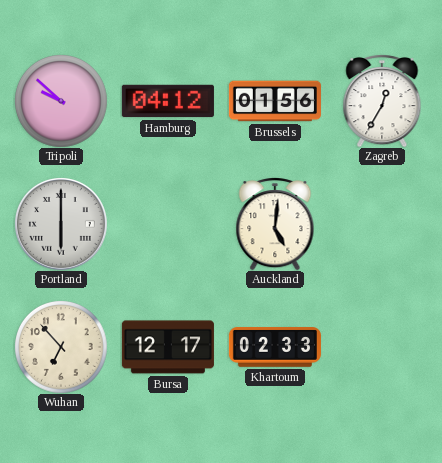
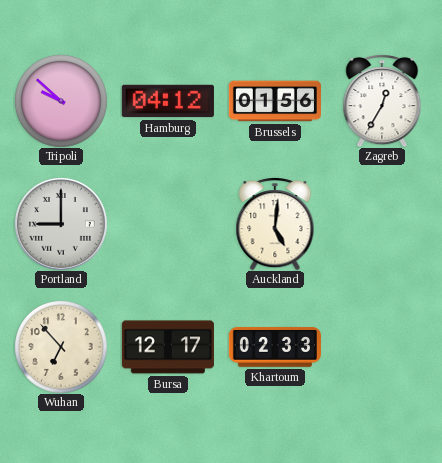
Portland: 6:00 -> 9:00 (61, 224)
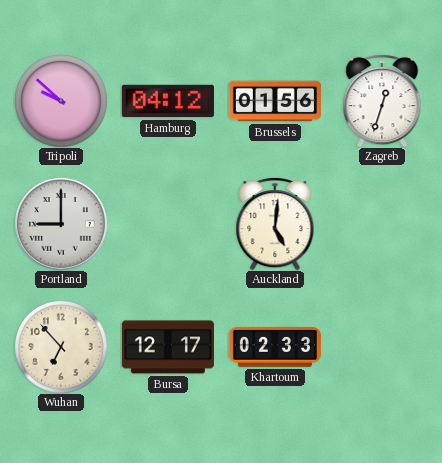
Zagreb: 12:35 -> 12:33 (382, 101)
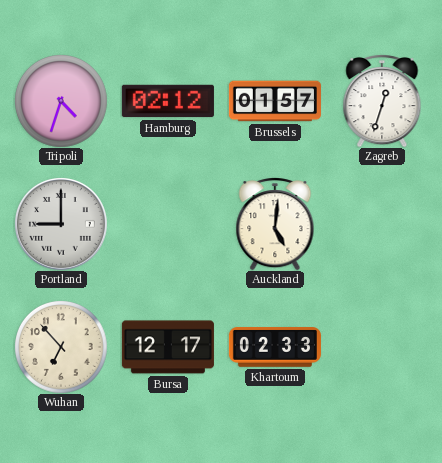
Tripoli: 9:52 -> 4:33 (61, 101)
Hamburg: 04:12 -> 02:12 (168, 101)
Brussels: 01:56 -> 01:57 (275, 101)
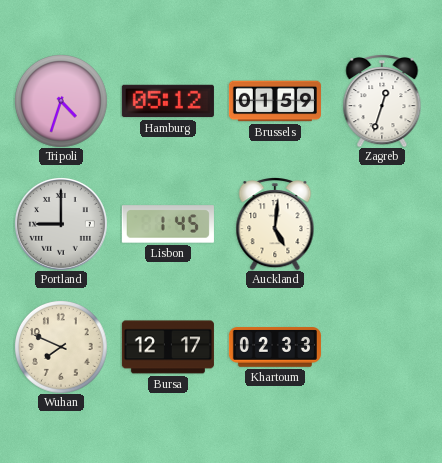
Hamburg: 02:12 -> 05:12 (168, 101)
Brussels: 01:57 -> 01:59 (275, 101)
Lisbon: none -> 1:45 (168, 224)
Wuhan: 6:53 -> 7:49 (61, 347)
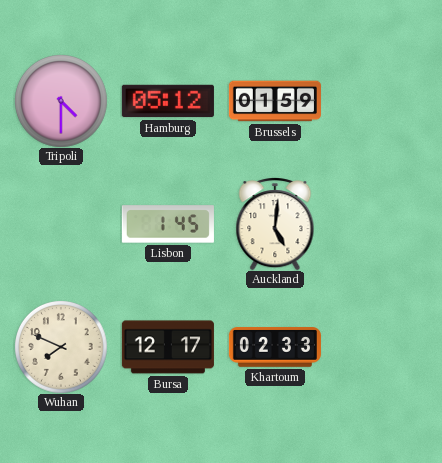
Tripoli: 4:33 -> 4:30 (61, 101)
Zagreb: 12:33 -> none (382, 101)
Portland: 9:00 -> none (61, 224)
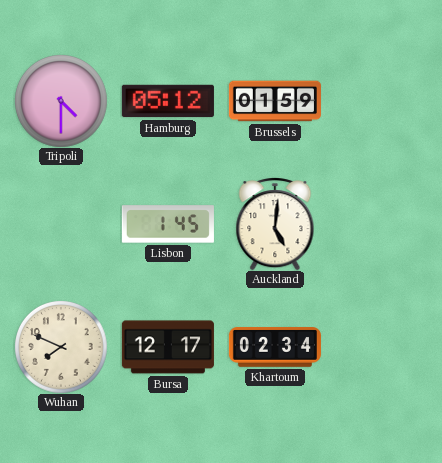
Khartoum: 02:33 -> 02:34 (275, 347)
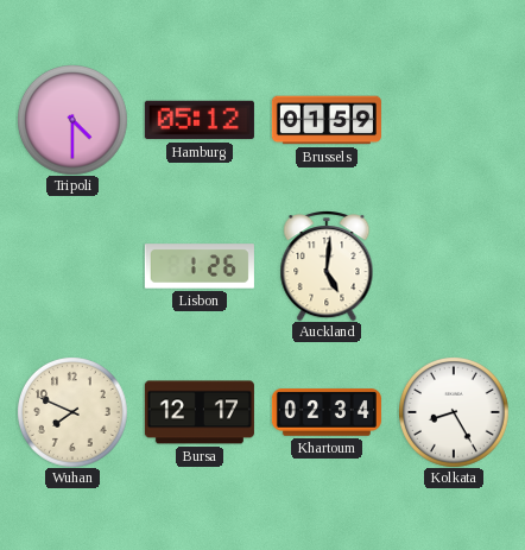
Lisbon: 1:45 -> 1:26 (200, 266)
Kolkata: none -> 8:25 (454, 412)
